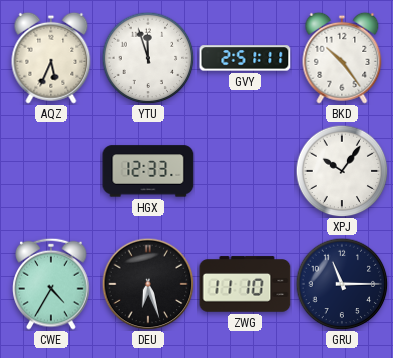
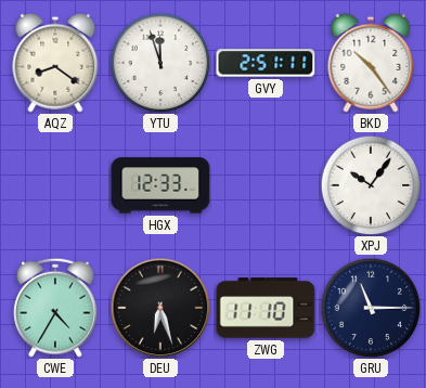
AQZ: 5:34 -> 8:21 (55, 63)
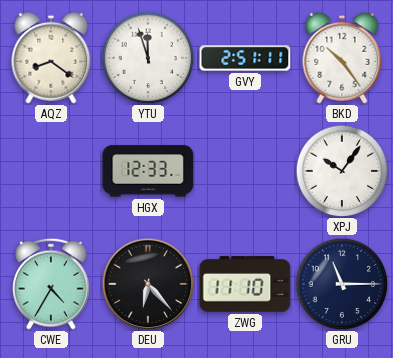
DEU: 6:27 -> 6:23 (148, 284)
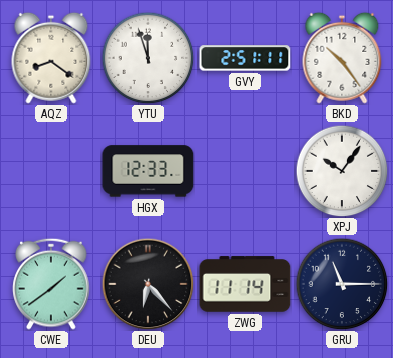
CWE: 4:35 -> 1:39 (51, 284)
ZWG: 11:10 -> 11:14 (245, 284)
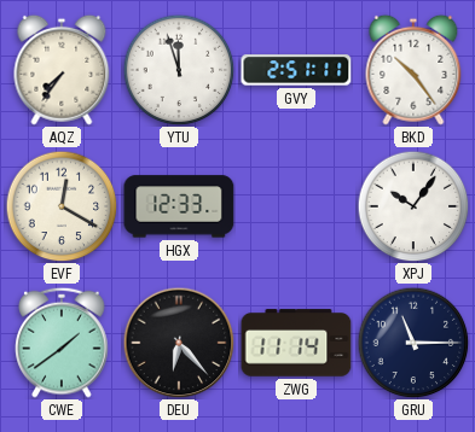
AQZ: 8:21 -> 7:36 (62, 70)
EVF: none -> 12:20 (62, 206)
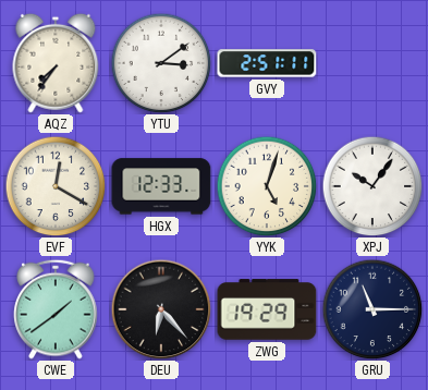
YTU: 11:57 -> 3:09 (161, 63)
BKD: 10:24 -> none (413, 70)
YYK: none -> 5:03 (267, 186)
ZWG: 11:14 -> 19:29 (267, 309)
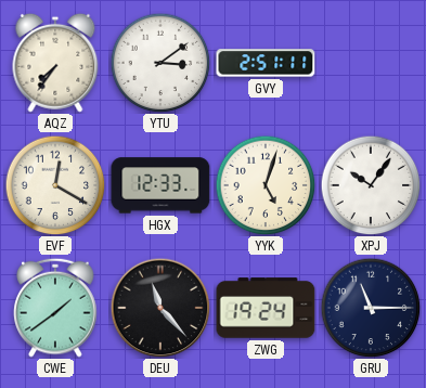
DEU: 6:23 -> 11:23 (160, 308)
ZWG: 19:29 -> 19:24 (266, 308)
